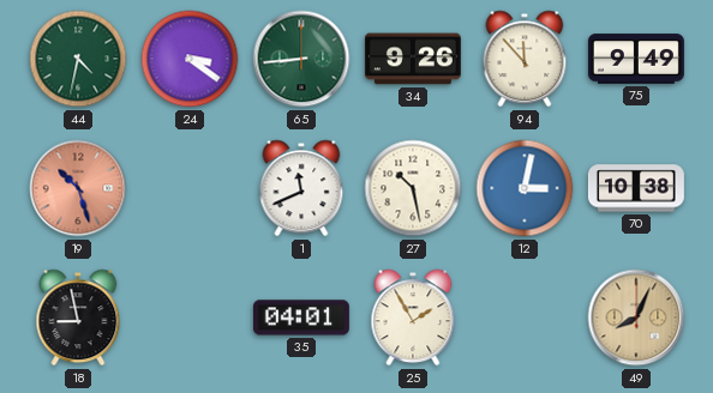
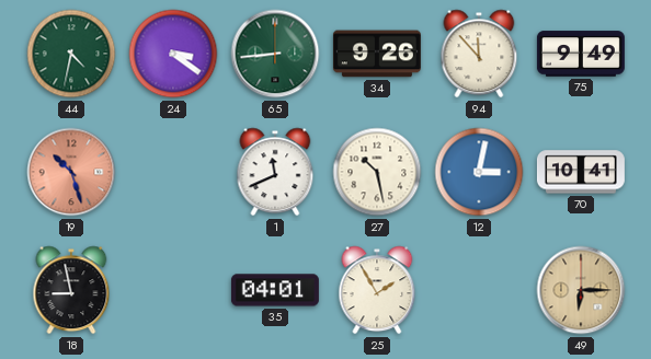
70: 10:38 -> 10:41 (581, 172)
49: 8:04 -> 6:15 (581, 290)
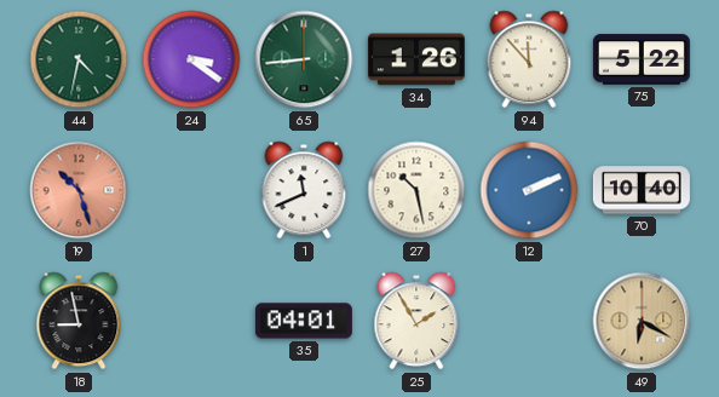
34: 9:26 -> 1:26 (416, 59)
75: 9:49 -> 5:22 (642, 59)
12: 3:02 -> 2:11 (529, 190)
70: 10:41 -> 10:40 (642, 190)
49: 6:15 -> 6:20 (642, 321)
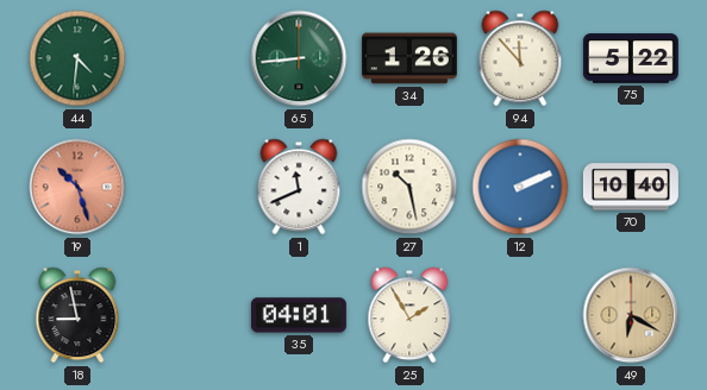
44: 4:32 -> 4:31 (77, 58)
24: 3:21 -> none (191, 59)
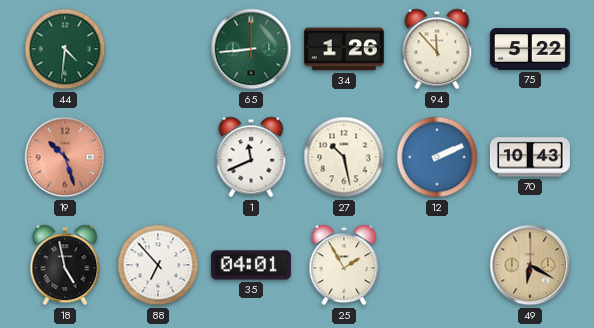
70: 10:40 -> 10:43 (530, 157)
18: 8:58 -> 4:58 (65, 265)
88: none -> 6:53 (158, 265)
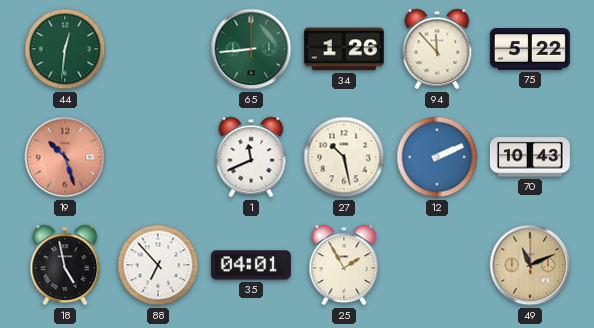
44: 4:31 -> 12:31 (65, 49)
49: 6:20 -> 11:11 (530, 265)
